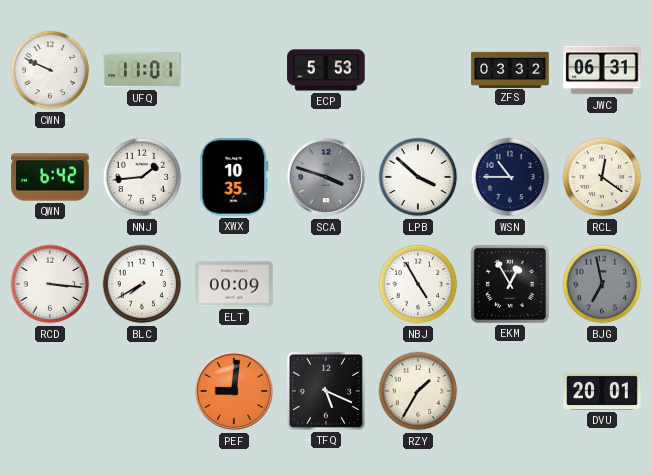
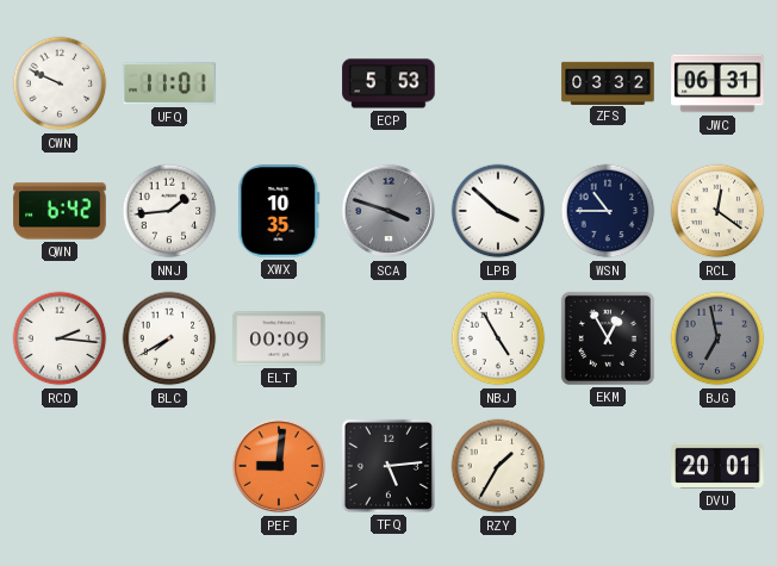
RCD: 3:16 -> 2:16 (60, 338)
TFQ: 5:19 -> 5:14 (388, 466)
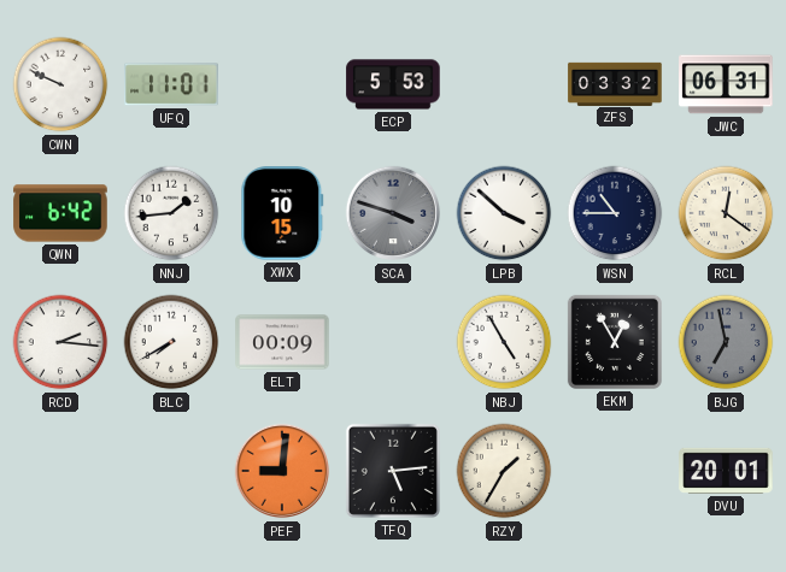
XWX: 10:35 -> 10:15 (282, 213)
